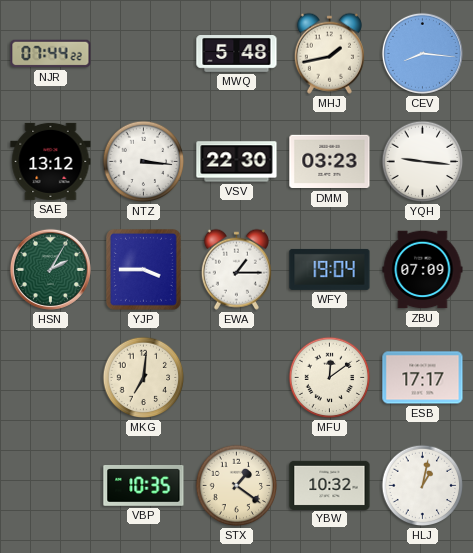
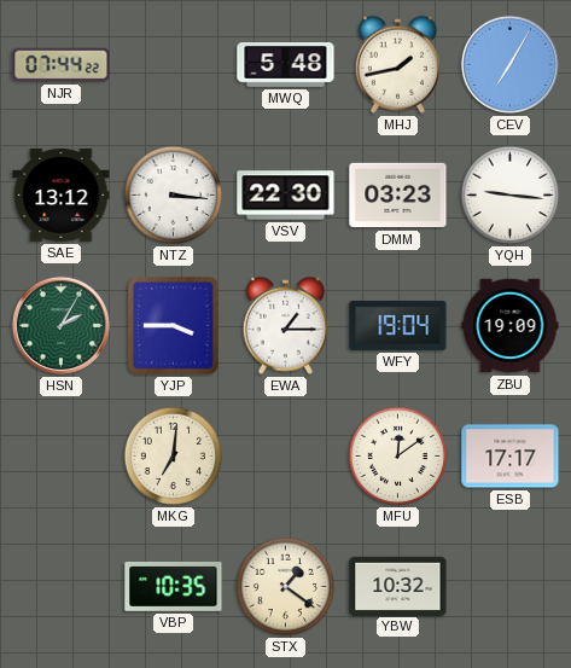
CEV: 8:16 -> 7:05 (509, 64)
ZBU: 07:09 -> 19:09 (511, 326)
HLJ: 1:02 -> none (423, 486)
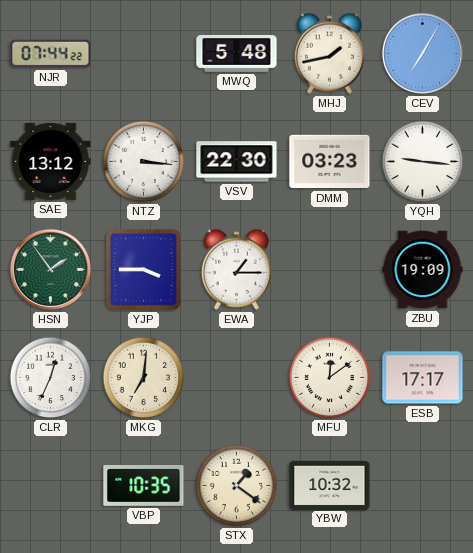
HSN: 2:05 -> 1:54 (50, 269)
WFY: 19:04 -> none (398, 325)
CLR: none -> 12:34 (51, 378)
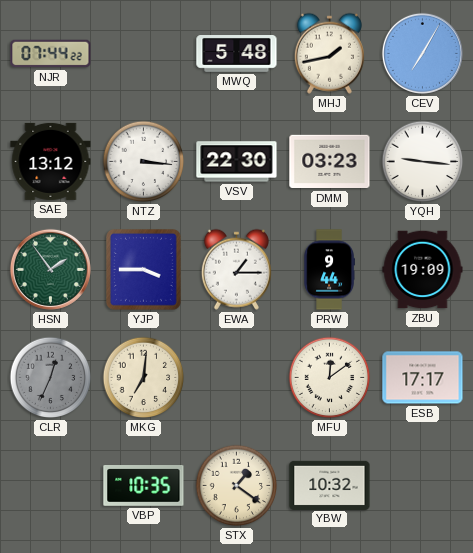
PRW: none -> 9:44 (329, 270)
CLR dial: white -> grey (51, 378)
